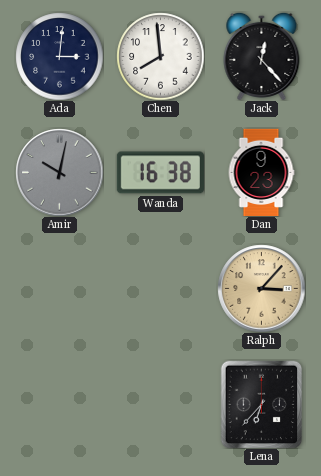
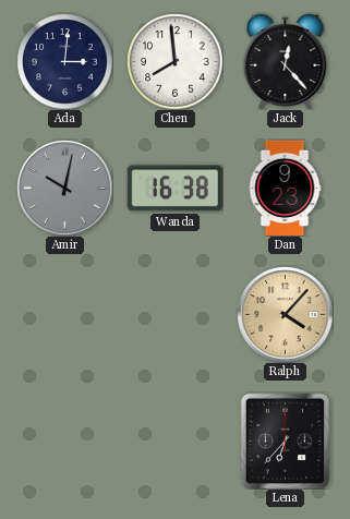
Ralph: 3:07 -> 4:07 (285, 314)
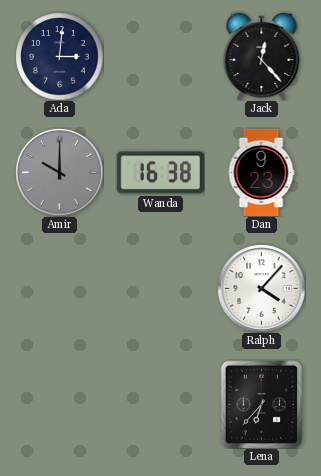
Chen: 7:59 -> none (174, 61)
Amir: 10:02 -> 10:00 (59, 172)
Ralph dial: champagne -> white (261, 288)
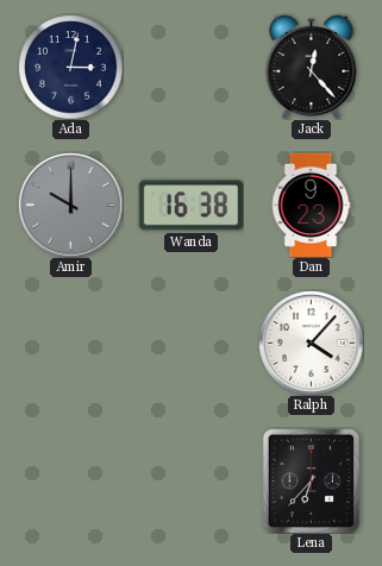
Ada: 3:01 -> 3:02 (70, 67)
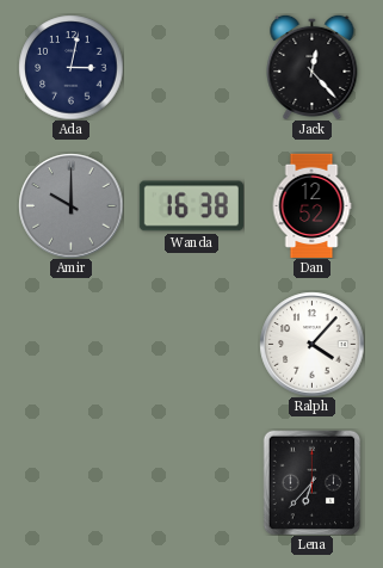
Dan: 9:23 -> 12:52 (311, 205)
